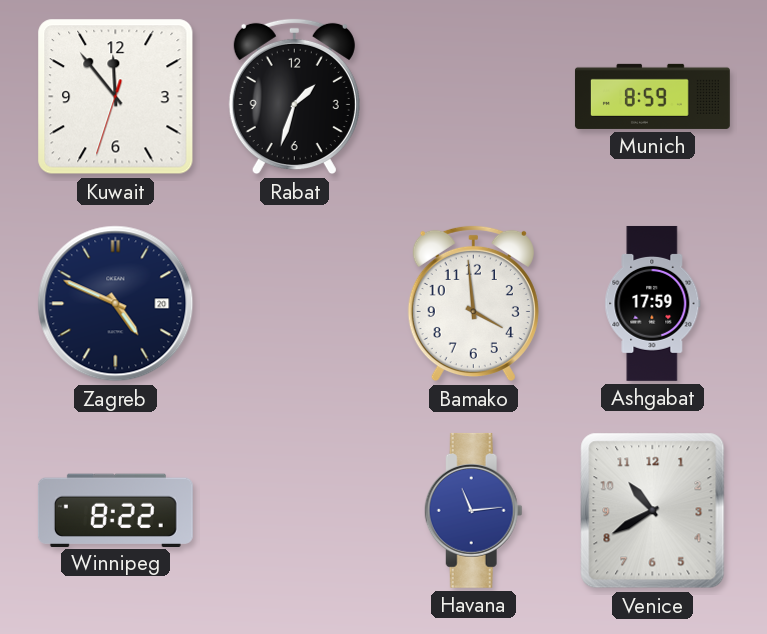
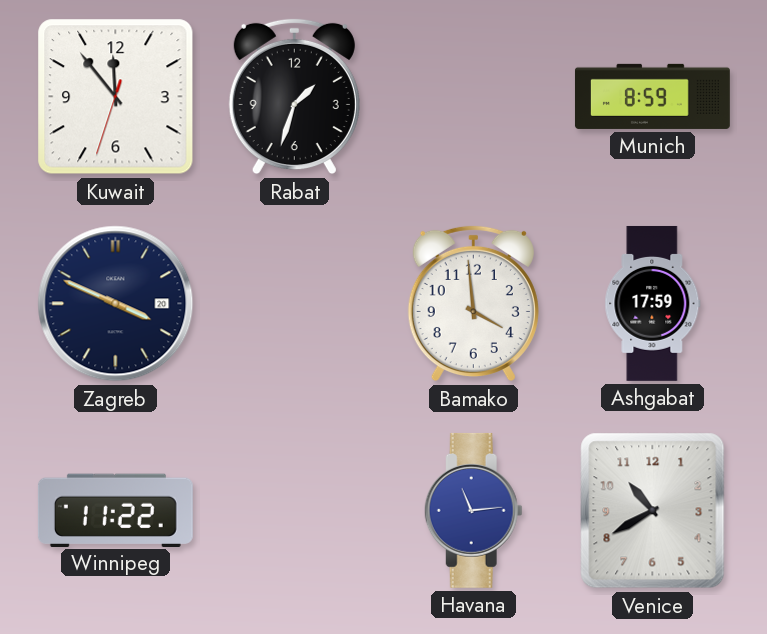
Zagreb: 4:49 -> 3:49 (116, 304)
Winnipeg: 8:22 -> 11:22 (115, 510)
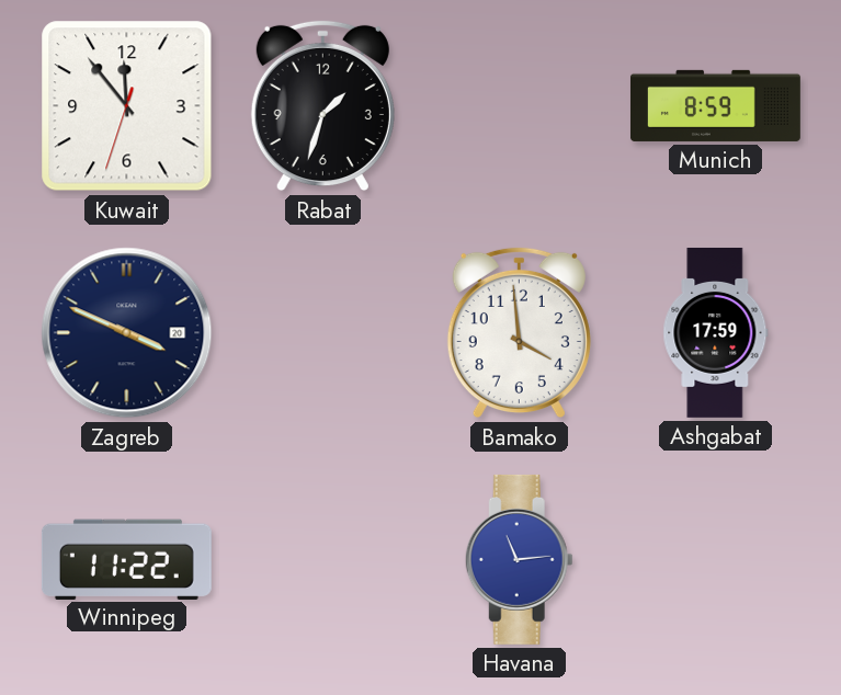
Venice: 10:40 -> none (653, 511)
